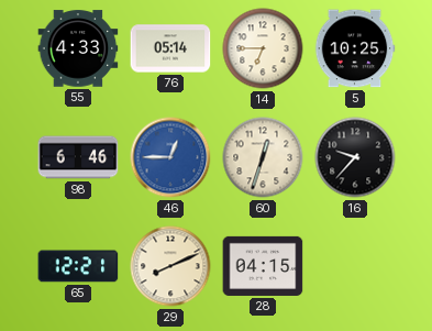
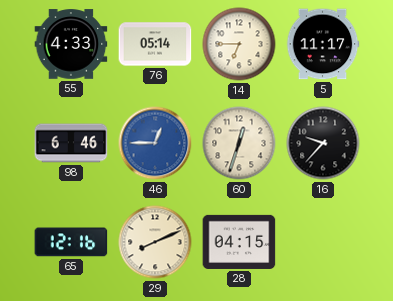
5: 10:25 -> 11:17 (323, 44)
65: 12:21 -> 12:16 (71, 242)
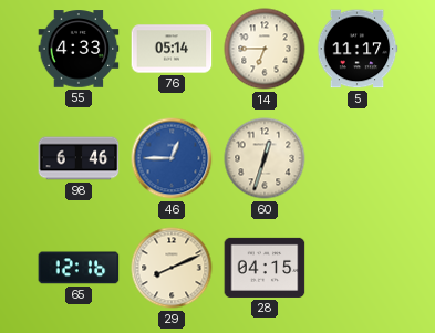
16: 9:37 -> none (323, 143)
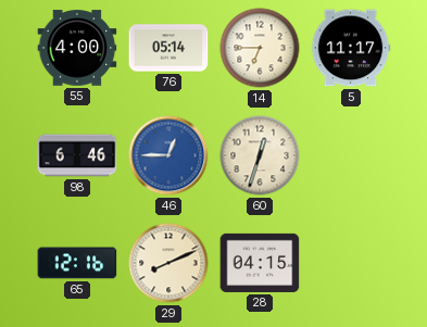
55: 4:33 -> 4:00 (77, 48)
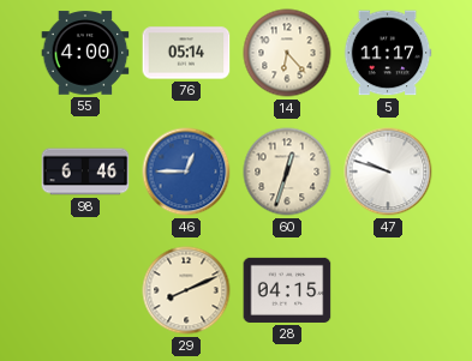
14: 6:45 -> 6:23 (287, 53)
47: none -> 9:48 (388, 172)
65: 12:16 -> none (77, 263)
